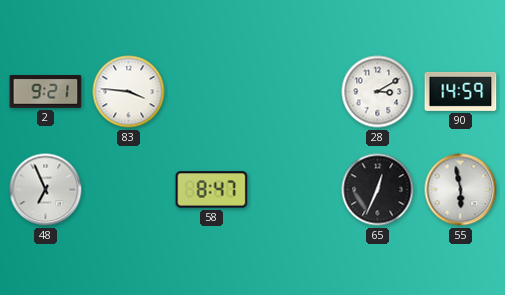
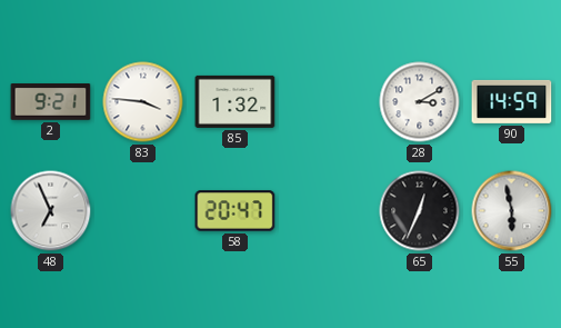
85: none -> 1:32 (236, 101)
58: 8:47 -> 20:47 (236, 211)
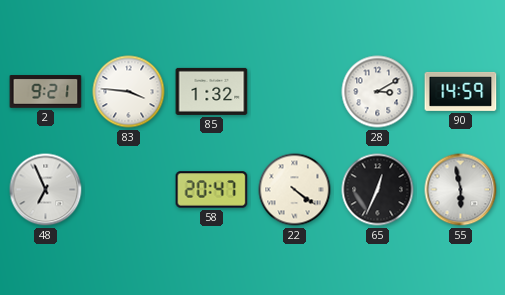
22: none -> 4:21 (295, 190)
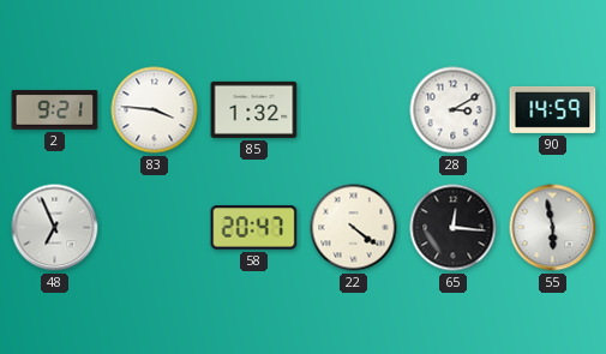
65: 12:34 -> 12:16 (454, 228)
